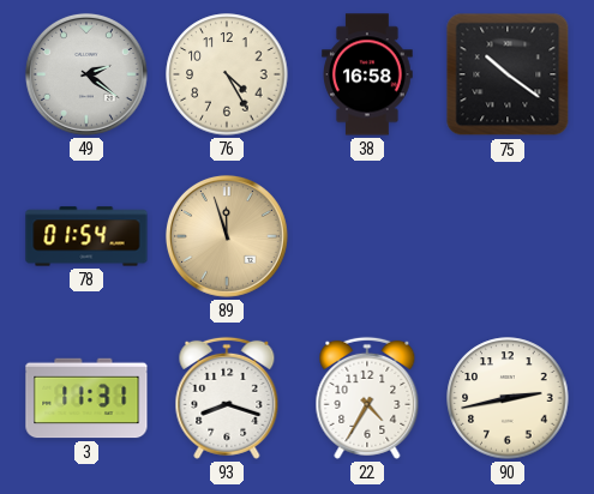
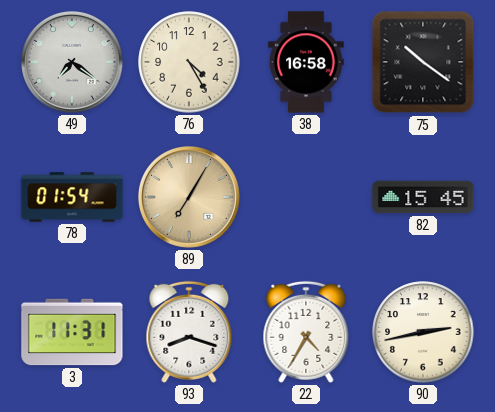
49: 2:21 -> 7:21 (72, 62)
89: 11:57 -> 7:05 (189, 197)
82: none -> 15:45 (423, 197)
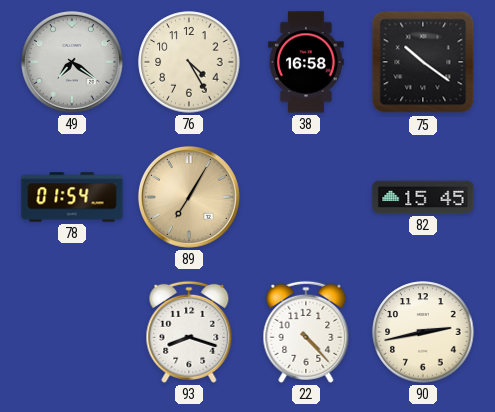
3: 11:31 -> none (72, 332)
22: 4:35 -> 4:23 (306, 332)
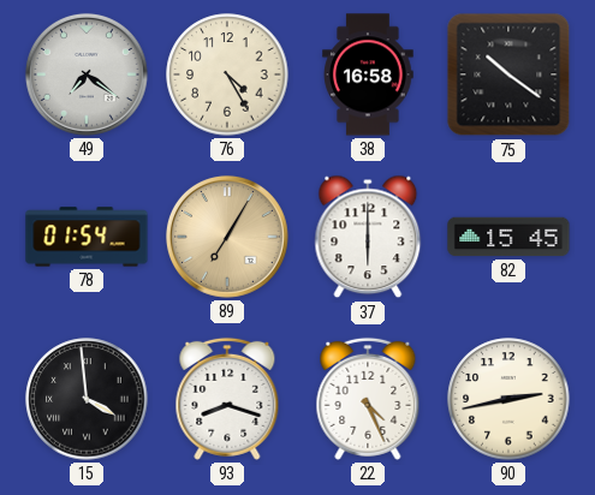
37: none -> 6:00 (368, 237)
15: none -> 3:59 (87, 399)
22: 4:23 -> 4:26 (368, 399)
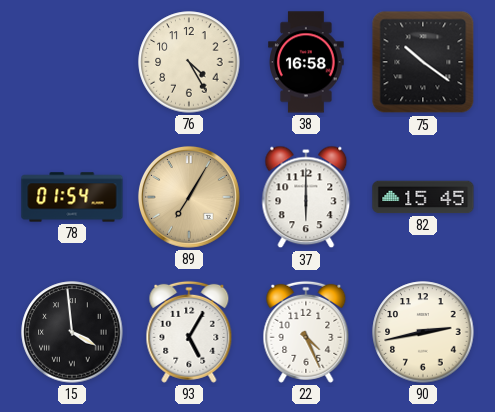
49: 7:21 -> none (87, 74)
93: 8:18 -> 5:05 (189, 332)
